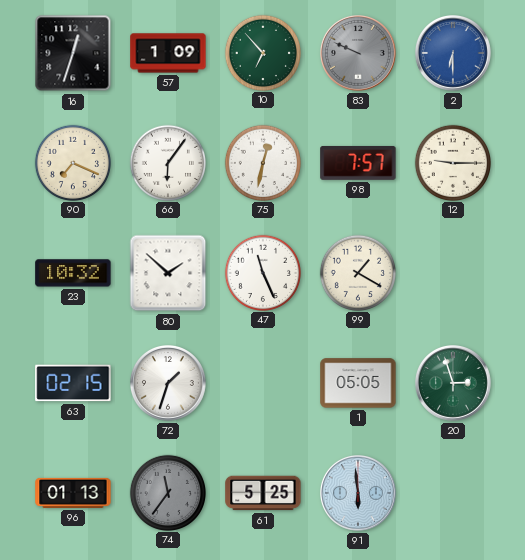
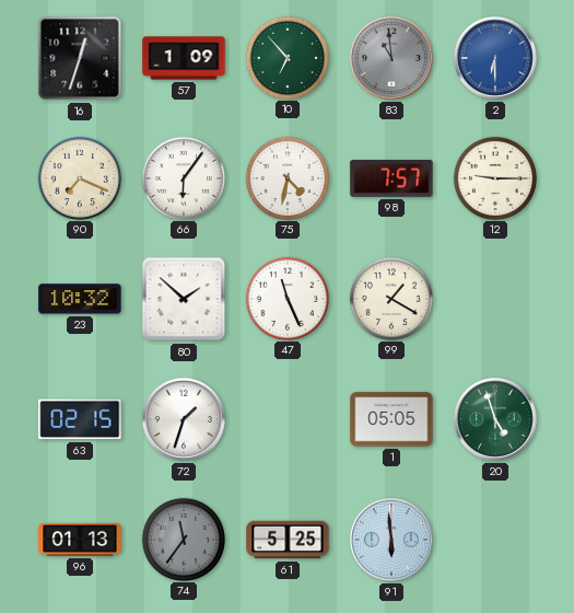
83: 9:49 -> 10:59 (393, 59)
75: 12:32 -> 4:32 (286, 177)
20: 2:57 -> 4:57 (496, 420)
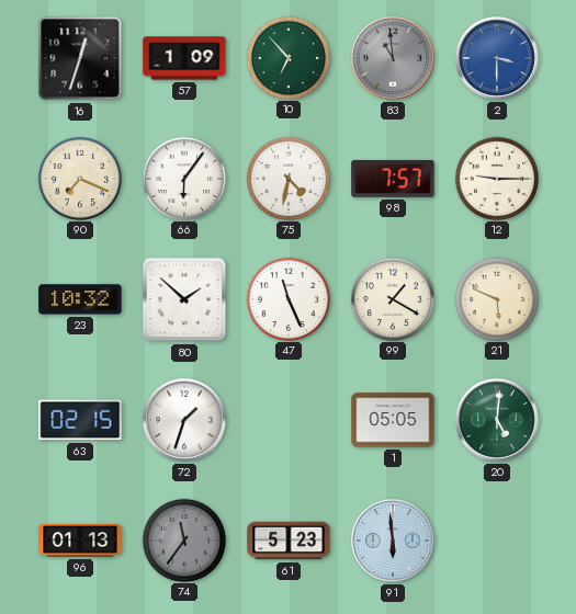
2: 6:30 -> 3:30 (498, 59)
21: none -> 5:49 (496, 298)
20: 4:57 -> 5:01 (498, 421)
61: 5:25 -> 5:23 (289, 541)
